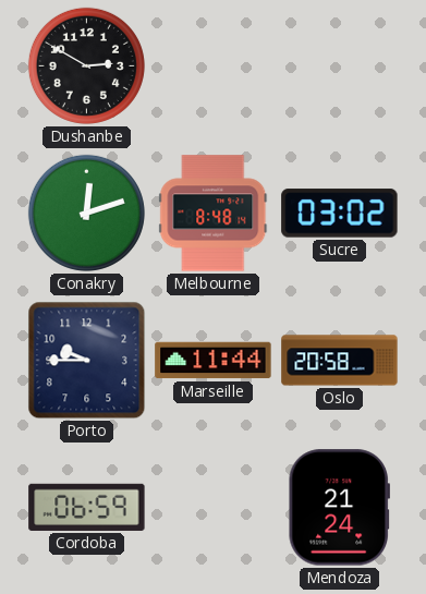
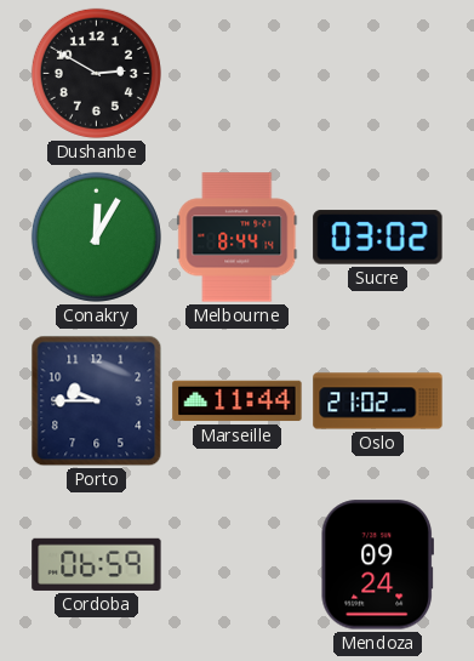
Conakry: 12:12 -> 12:05 (96, 237)
Melbourne: 8:48 -> 8:44 (238, 238)
Oslo: 20:58 -> 21:02 (378, 401)
Mendoza: 21:24 -> 09:24 (377, 565)
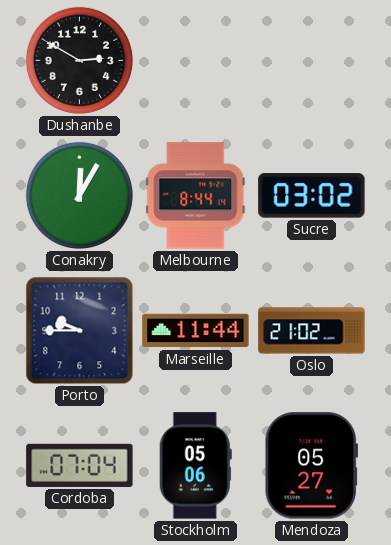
Cordoba: 06:59 -> 07:04 (80, 465)
Stockholm: none -> 05:06 (195, 466)
Mendoza: 09:24 -> 05:27 (311, 466)
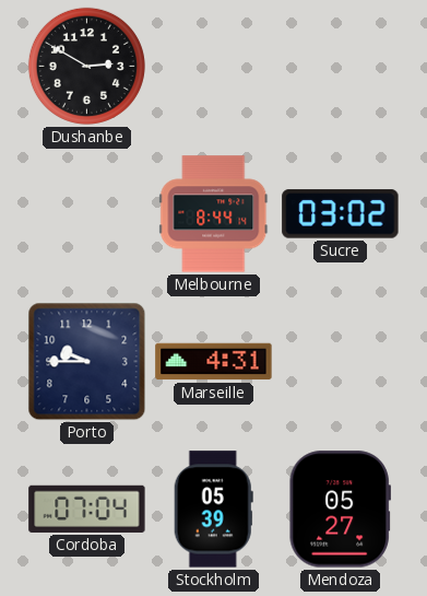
Conakry: 12:05 -> none (79, 195)
Marseille: 11:44 -> 4:31 (214, 362)
Oslo: 21:02 -> none (312, 331)
Stockholm: 05:06 -> 05:39 (213, 510)
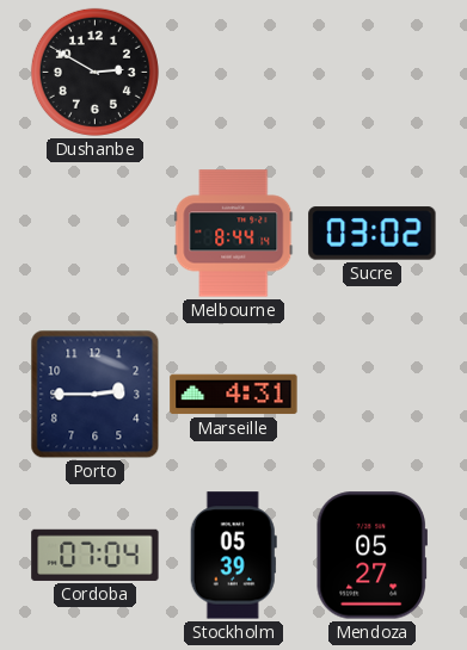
Porto: 9:45 -> 2:45 (96, 395)
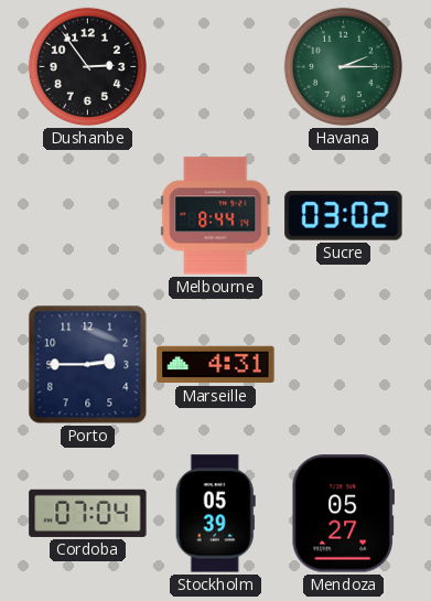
Dushanbe: 2:50 -> 2:54 (87, 66)
Havana: none -> 2:15 (343, 66)
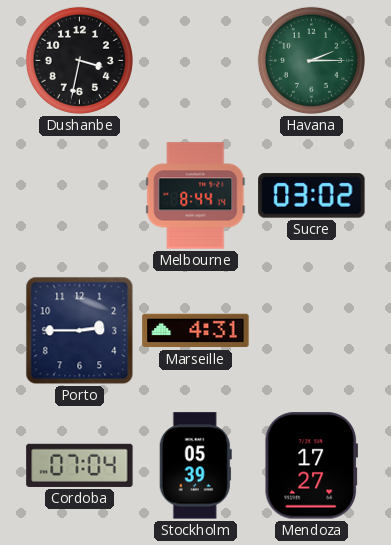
Dushanbe: 2:54 -> 3:32 (79, 60)
Mendoza: 05:27 -> 17:27 (311, 466)
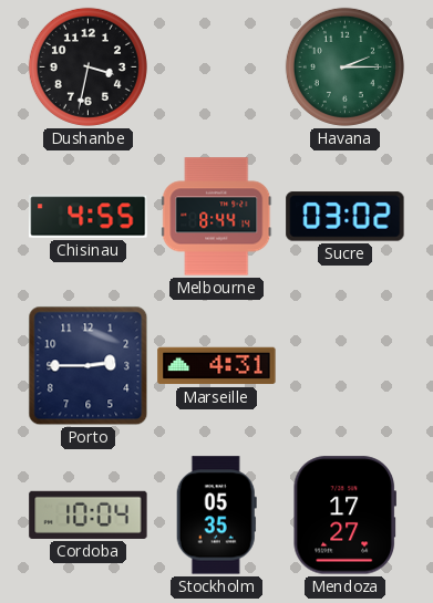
Chisinau: none -> 4:55 (89, 217)
Cordoba: 07:04 -> 10:04 (89, 514)
Stockholm: 05:39 -> 05:35 (216, 516)
